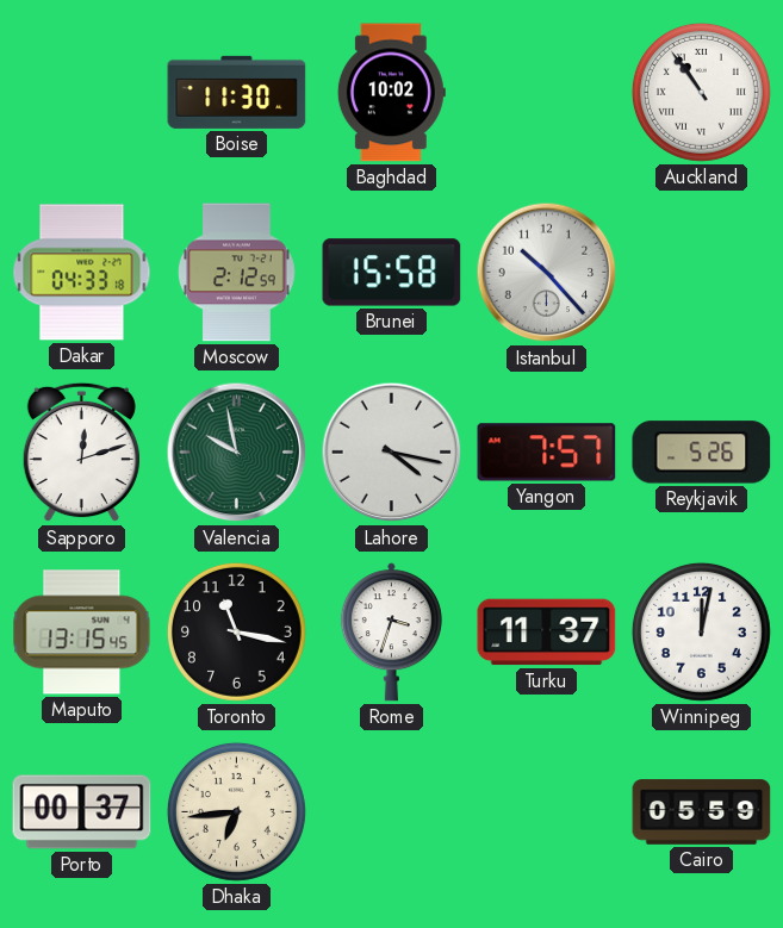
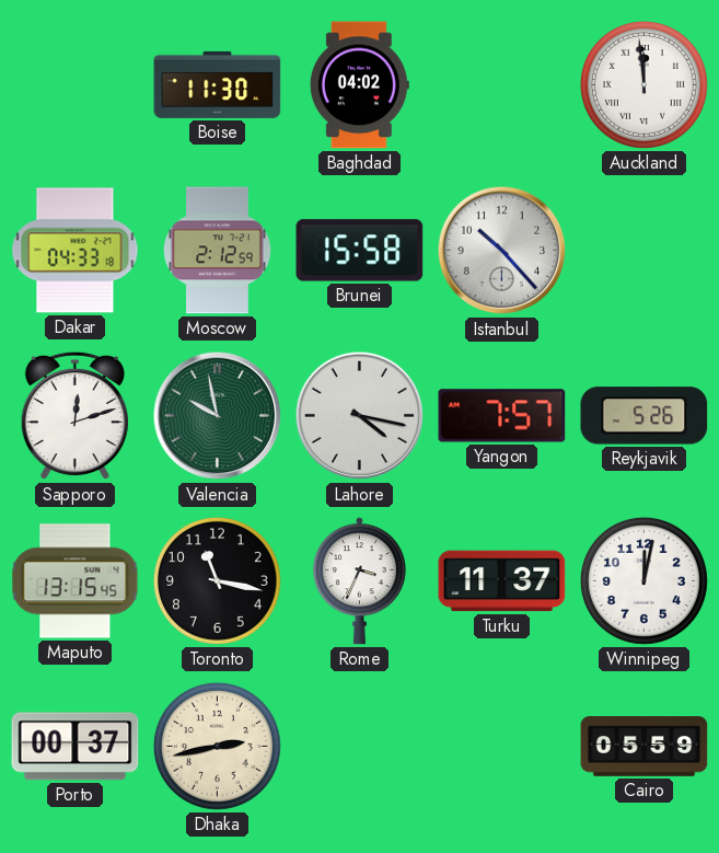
Baghdad: 10:02 -> 04:02 (359, 85)
Auckland: 10:54 -> 11:59 (643, 84)
Rome: 3:33 -> 3:34 (359, 581)
Dhaka: 6:44 -> 2:43 (217, 746)
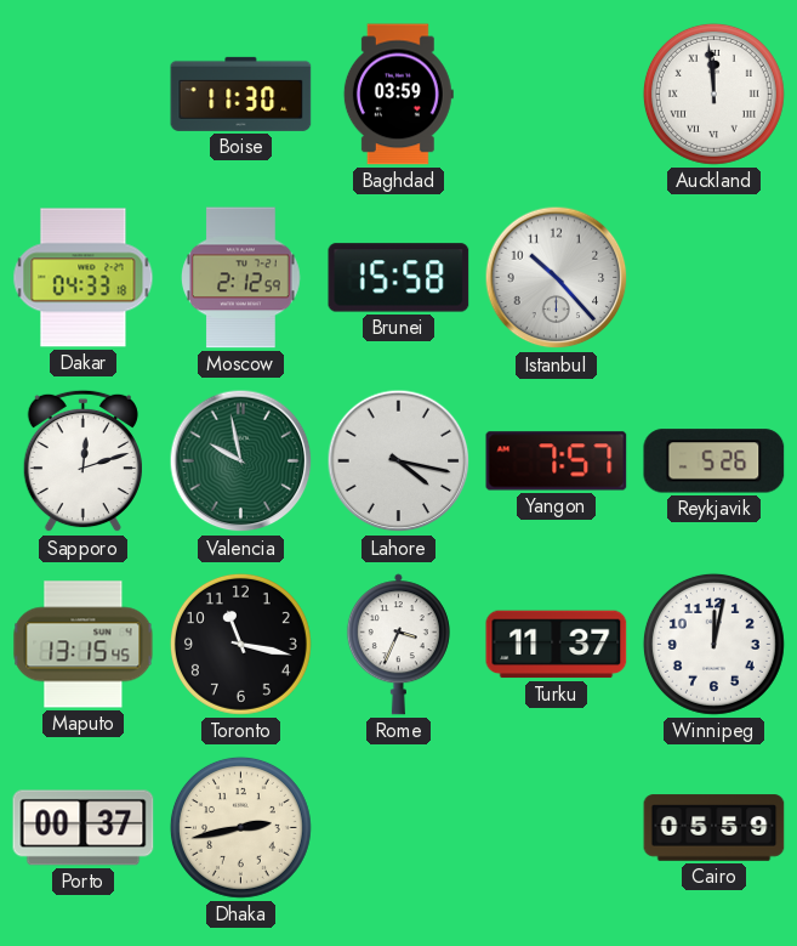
Baghdad: 04:02 -> 03:59 (398, 95)
